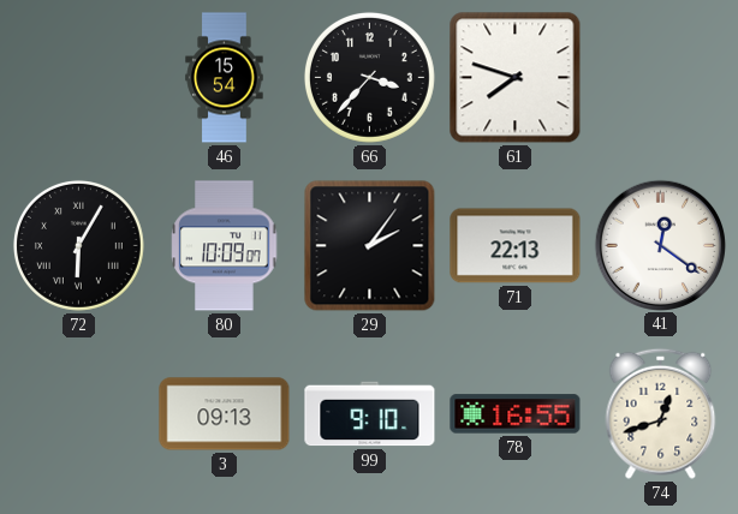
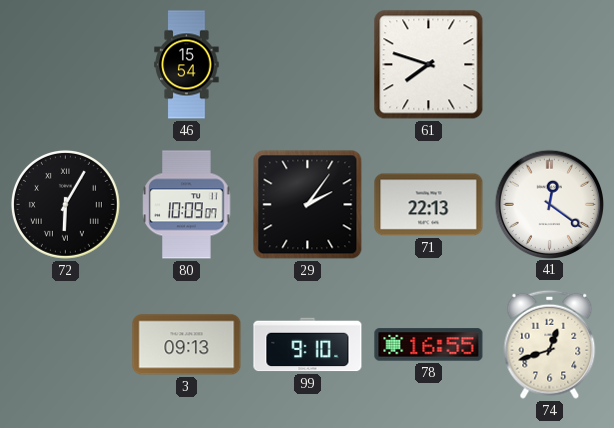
66: 3:37 -> none (369, 77)
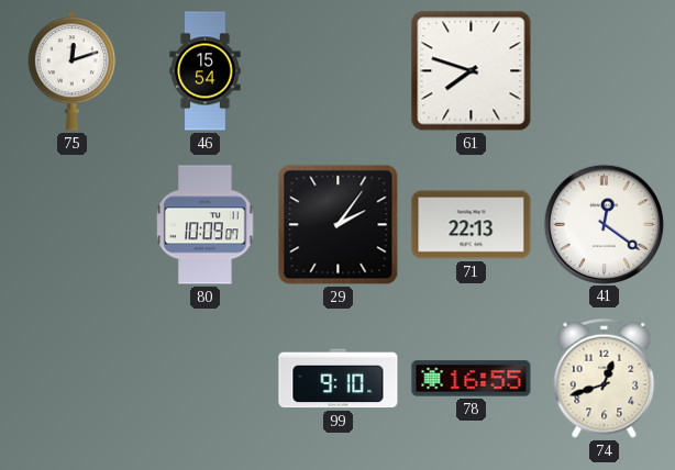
75: none -> 12:12 (73, 71)
72: 6:05 -> none (65, 204)
3: 09:13 -> none (187, 345)
